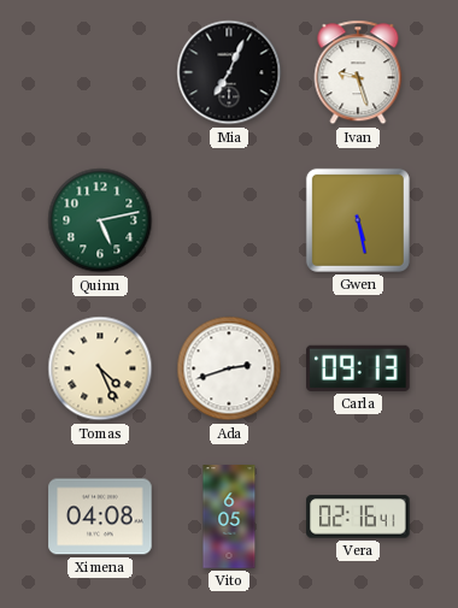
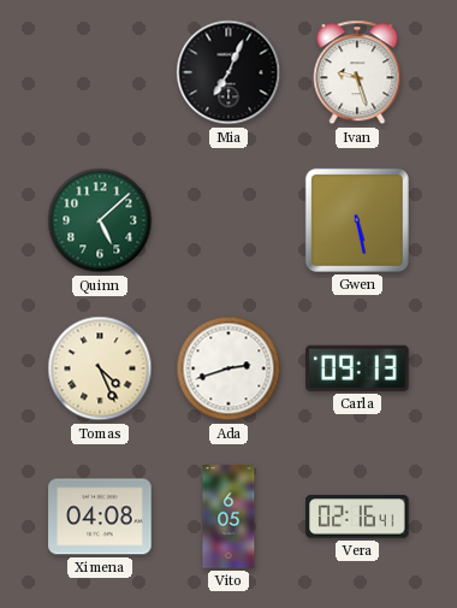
Quinn: 5:13 -> 5:08 (100, 220)
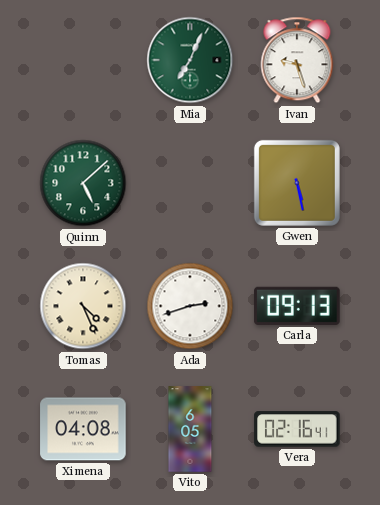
Mia dial: black -> green (190, 60)
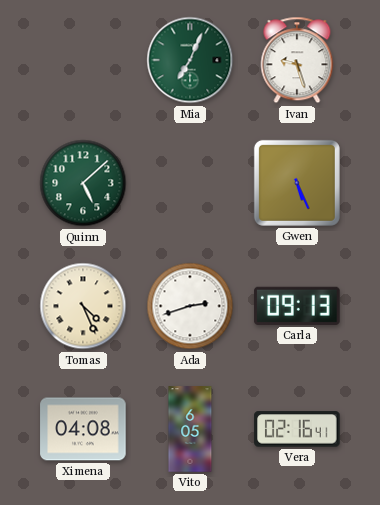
Gwen: 5:28 -> 5:26 (297, 183)
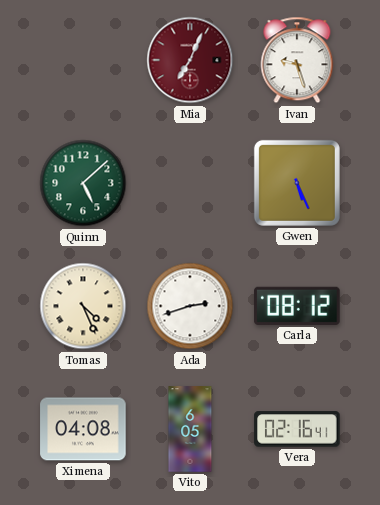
Mia dial: green -> burgundy (190, 60)
Carla: 09:13 -> 08:12 (297, 306)
